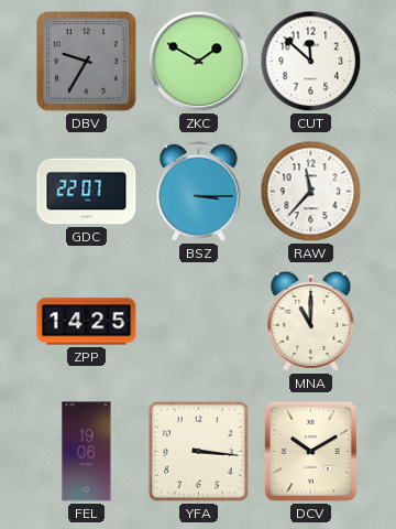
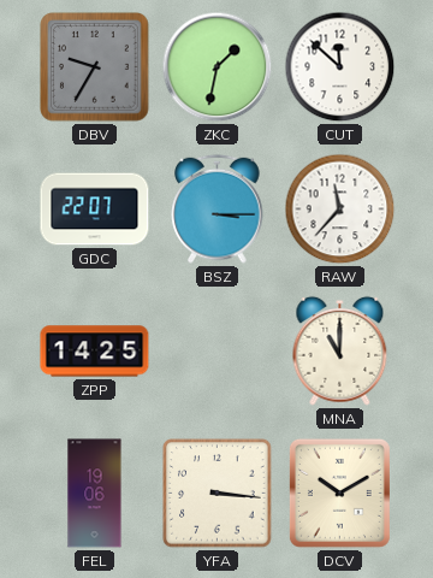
ZKC: 1:50 -> 1:32 (218, 67)
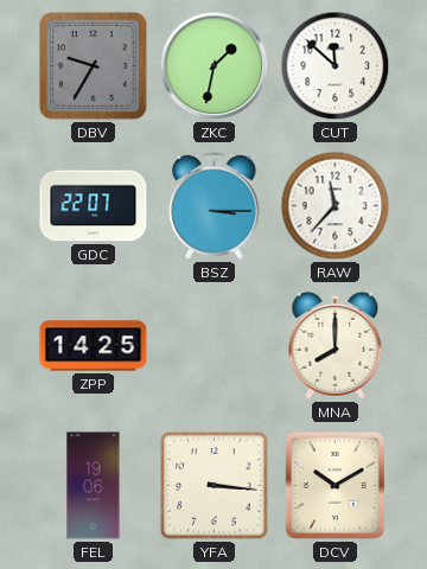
MNA: 11:00 -> 8:00 (336, 345)
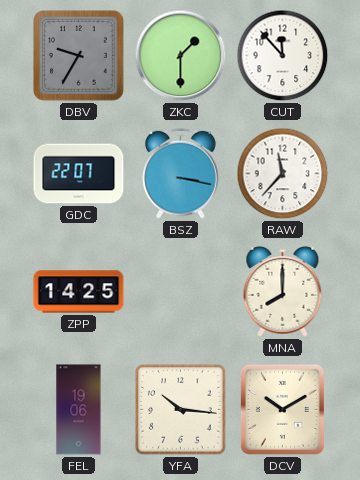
ZKC: 1:32 -> 1:30 (181, 56)
CUT: 11:52 -> 11:53 (283, 56)
BSZ: 3:15 -> 3:17 (181, 173)
YFA: 3:16 -> 10:16 (181, 410)
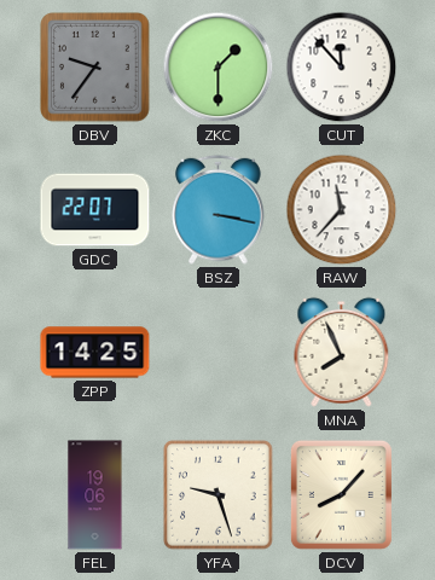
DBV: 9:35 -> 9:36 (95, 68)
MNA: 8:00 -> 7:56 (342, 352)
YFA: 10:16 -> 9:27 (219, 495)
DCV: 10:10 -> 8:07 (341, 494)
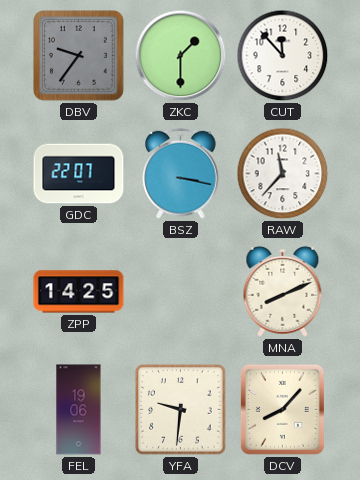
MNA: 7:56 -> 8:11 (283, 291)
YFA: 9:27 -> 9:31 (181, 410)
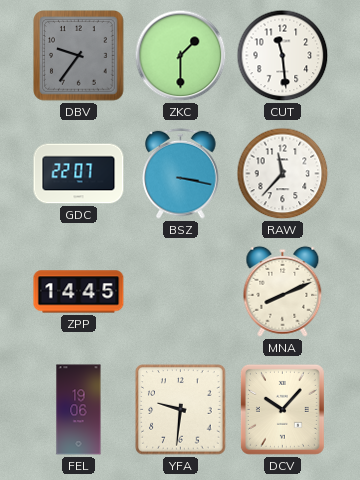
CUT: 11:53 -> 11:29 (283, 56)
ZPP: 14:25 -> 14:45 (79, 292)
DCV: 8:07 -> 10:07 (282, 409)
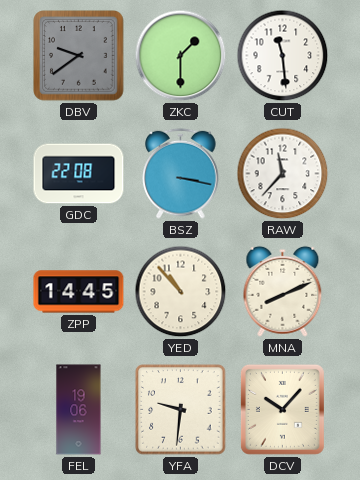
DBV: 9:36 -> 9:39 (79, 56)
GDC: 22:07 -> 22:08 (79, 174)
YED: none -> 10:53 (181, 292)
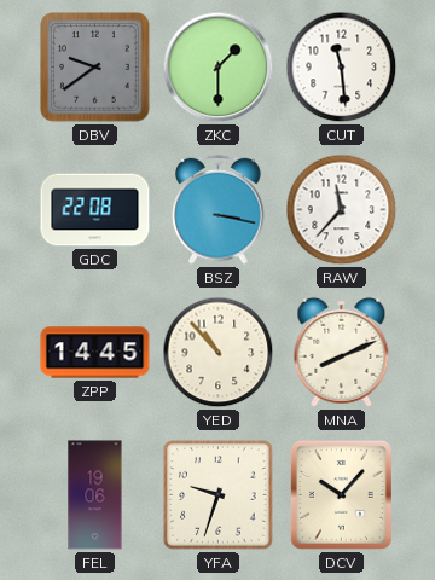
YFA: 9:31 -> 9:33 (219, 495)
